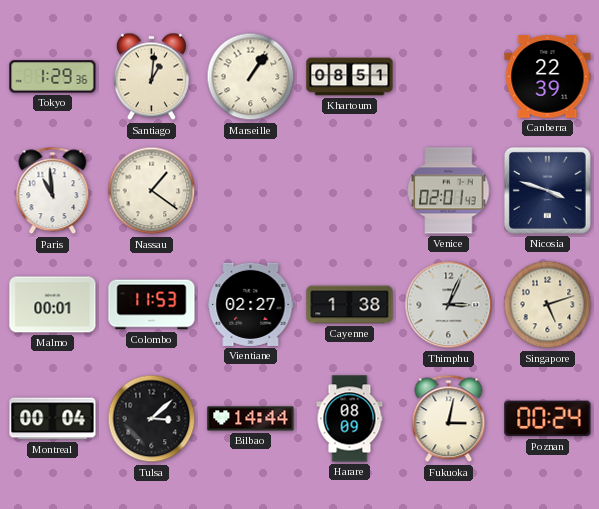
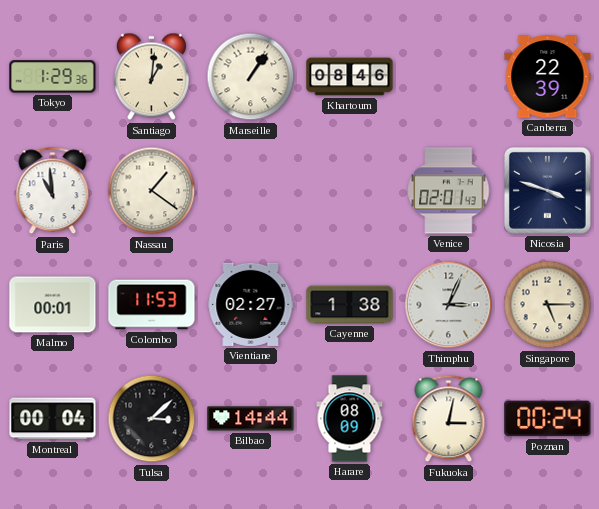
Khartoum: 08:51 -> 08:46 (350, 77)
Singapore: 5:12 -> 5:15 (548, 305)
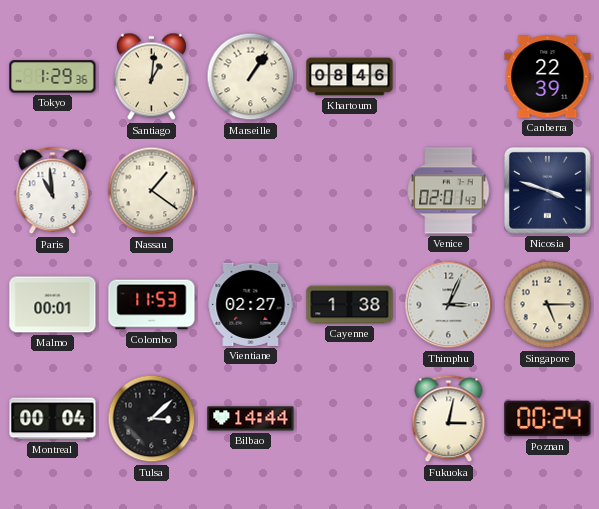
Harare: 08:09 -> none (350, 419)
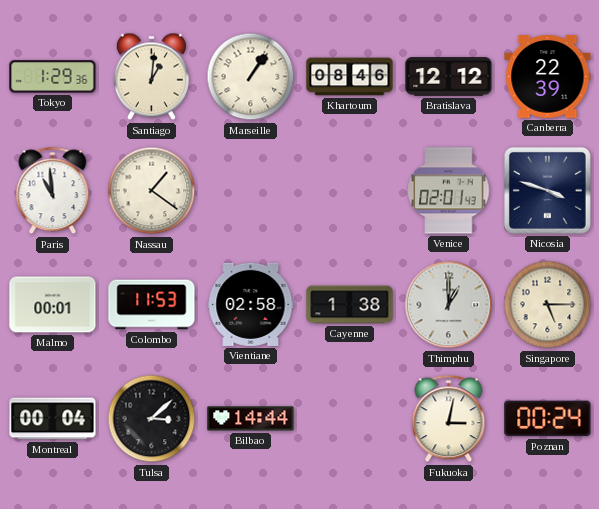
Bratislava: none -> 12:12 (449, 77)
Vientiane: 02:27 -> 02:58 (251, 304)
Thimphu: 3:04 -> 1:00 (449, 305)
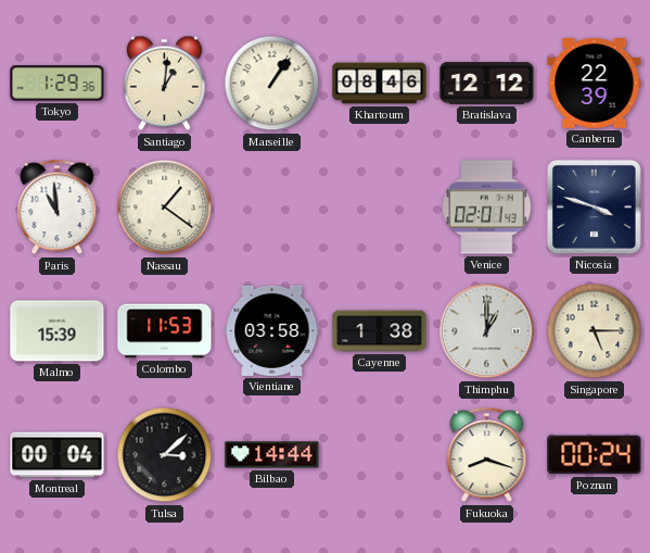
Malmo: 00:01 -> 15:39 (58, 331)
Vientiane: 02:58 -> 03:58 (272, 330)
Fukuoka: 3:02 -> 8:18 (487, 455)
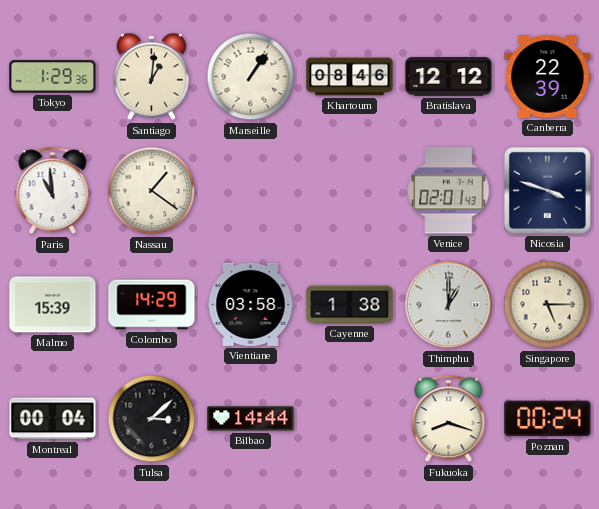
Colombo: 11:53 -> 14:29 (152, 305)
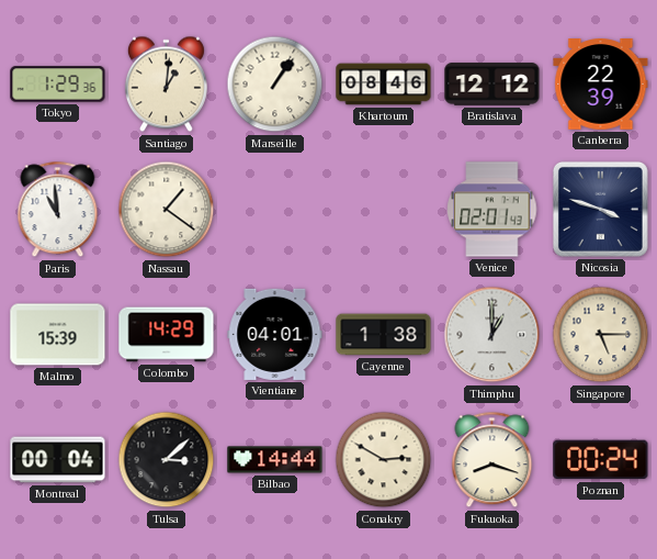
Vientiane: 03:58 -> 04:01 (275, 334)
Conakry: none -> 2:50 (384, 460)
